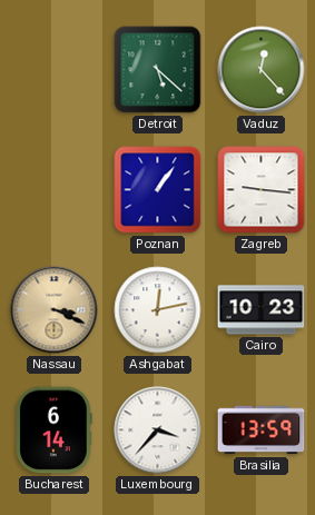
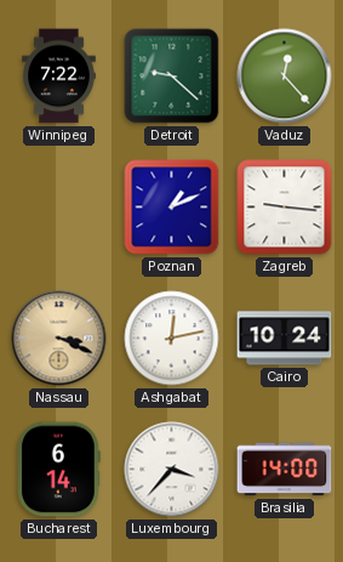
Winnipeg: none -> 7:22 (59, 76)
Detroit: 5:22 -> 9:22 (172, 76)
Poznan: 1:06 -> 1:11 (172, 208)
Cairo: 10:23 -> 10:24 (285, 339)
Brasilia: 13:59 -> 14:00 (285, 470)
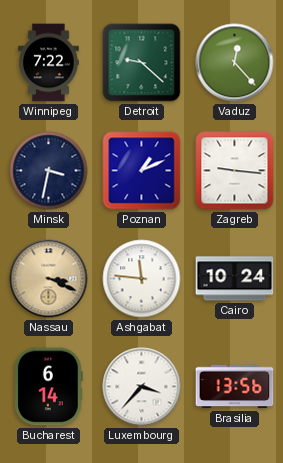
Minsk: none -> 3:32 (49, 171)
Ashgabat: 12:13 -> 11:46 (142, 279)
Brasilia: 14:00 -> 13:56 (235, 387)
